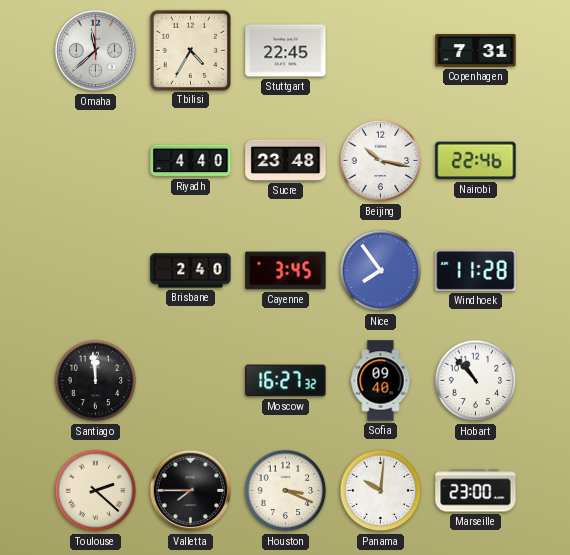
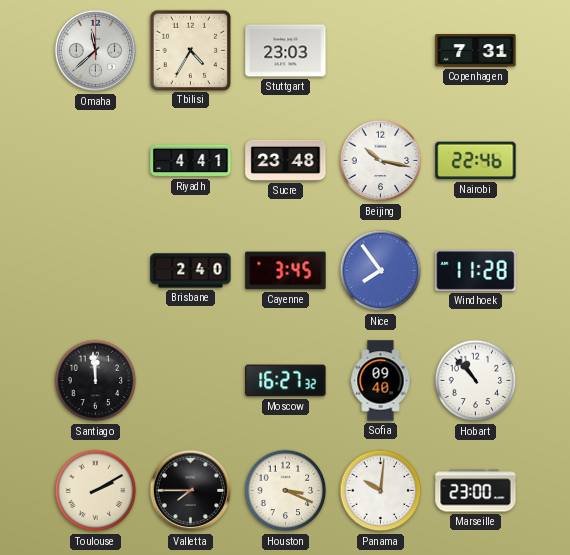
Stuttgart: 22:45 -> 23:03 (286, 51)
Riyadh: 4:40 -> 4:41 (191, 161)
Toulouse: 2:22 -> 2:10 (96, 491)
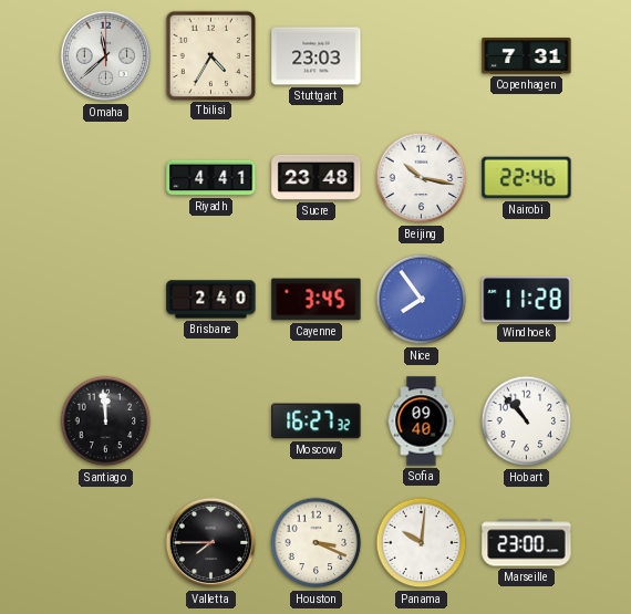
Toulouse: 2:10 -> none (96, 491)
